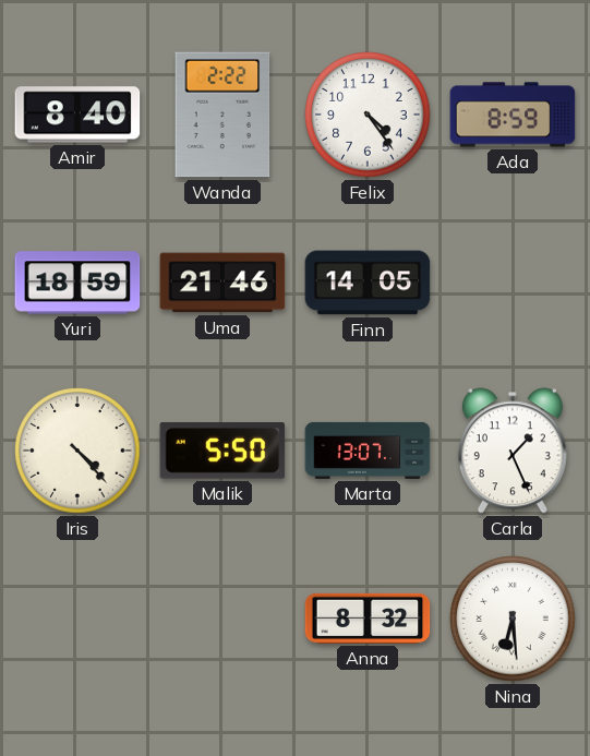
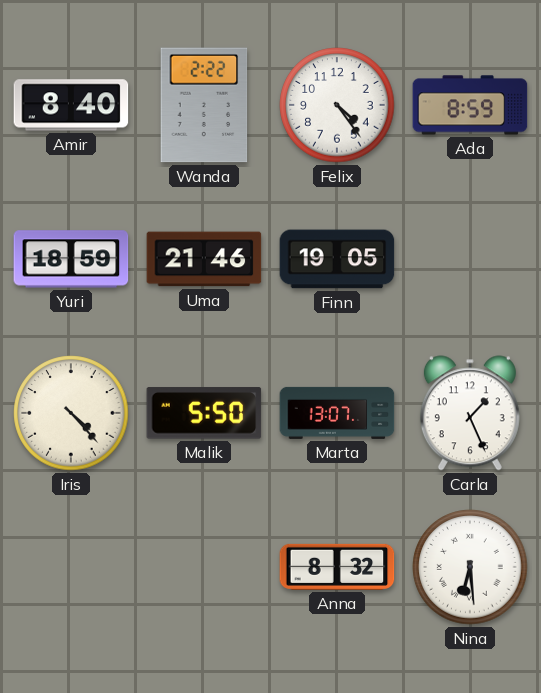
Finn: 14:05 -> 19:05 (337, 259)
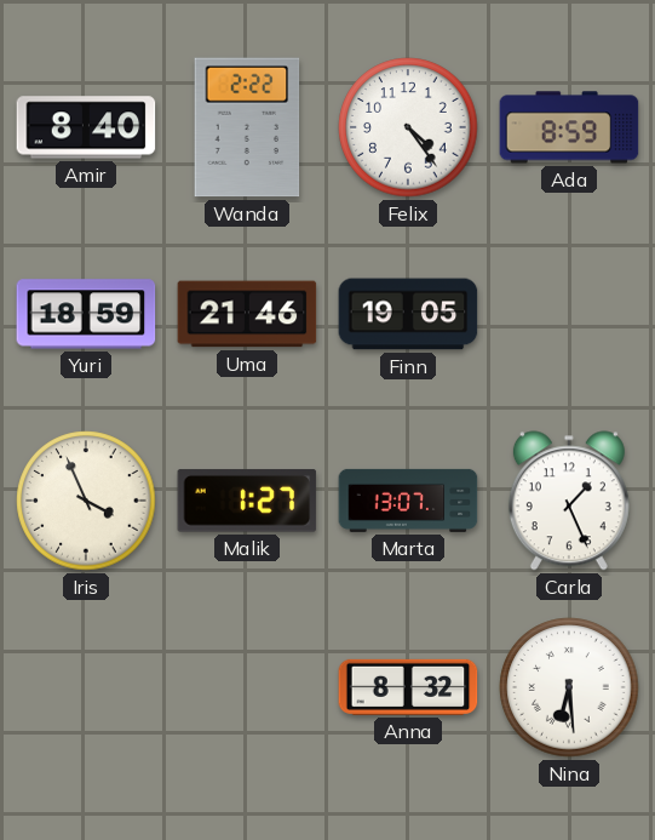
Iris: 4:23 -> 3:56 (86, 501)
Malik: 5:50 -> 1:27 (247, 501)
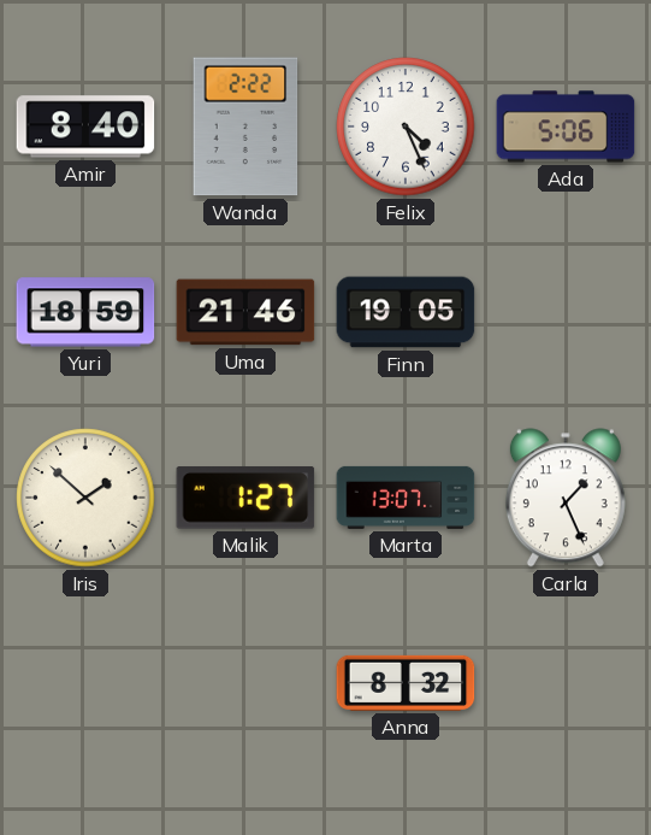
Felix: 4:24 -> 4:26 (406, 127)
Ada: 8:59 -> 5:06 (566, 127)
Iris: 3:56 -> 1:52 (85, 498)
Nina: 6:29 -> none (569, 687)
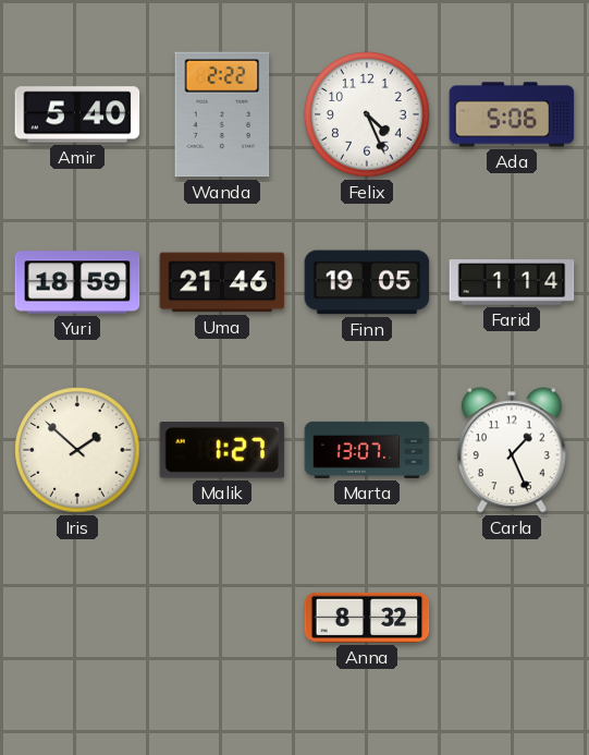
Amir: 8:40 -> 5:40 (77, 114)
Farid: none -> 1:14 (512, 282)
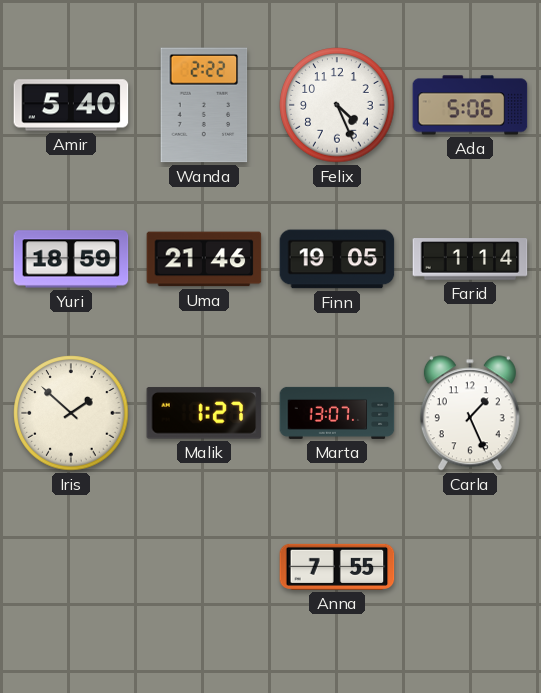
Anna: 8:32 -> 7:55 (337, 567)
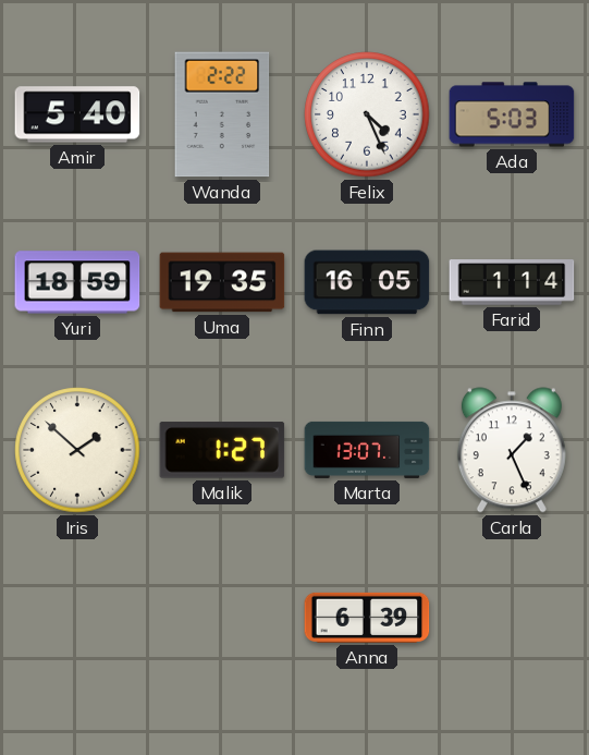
Ada: 5:06 -> 5:03 (512, 114)
Uma: 21:46 -> 19:35 (222, 282)
Finn: 19:05 -> 16:05 (367, 282)
Anna: 7:55 -> 6:39 (367, 618)
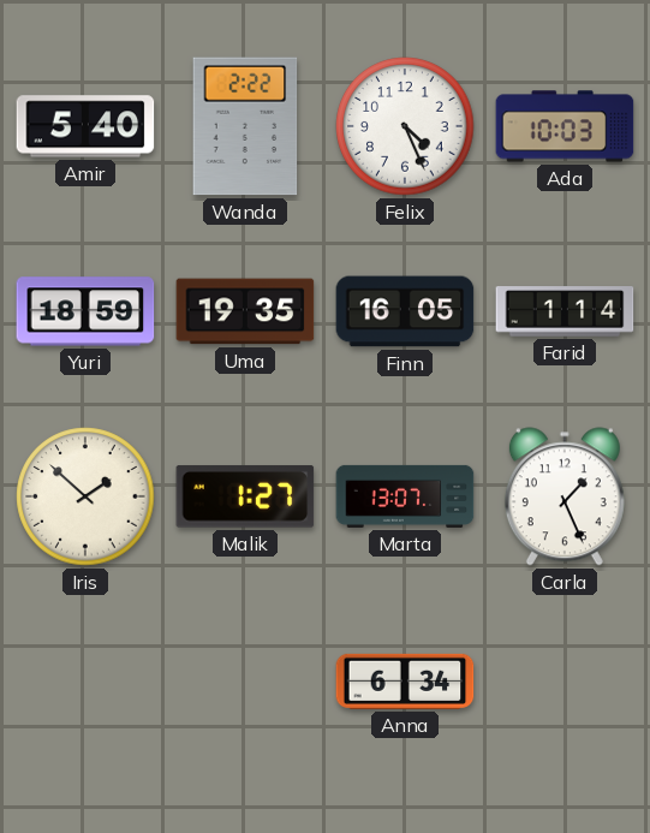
Ada: 5:03 -> 10:03 (565, 126)
Anna: 6:39 -> 6:34 (405, 682)
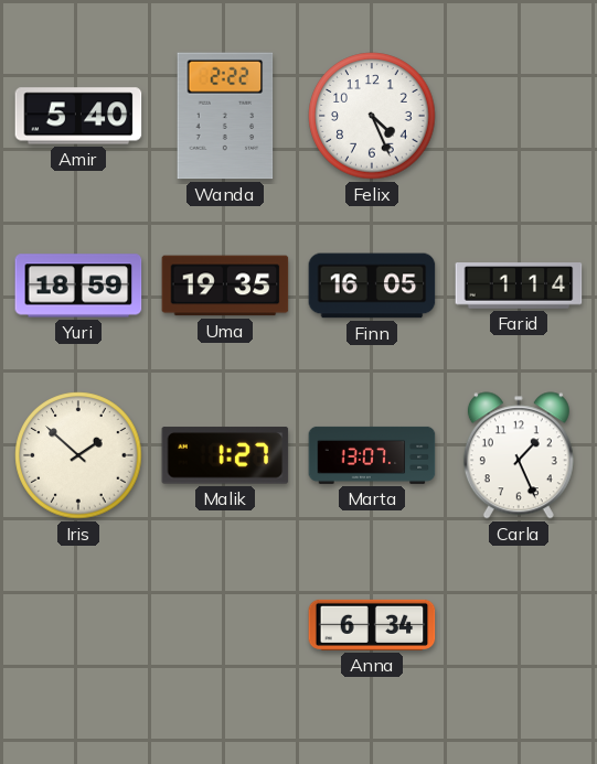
Ada: 10:03 -> none (565, 126)
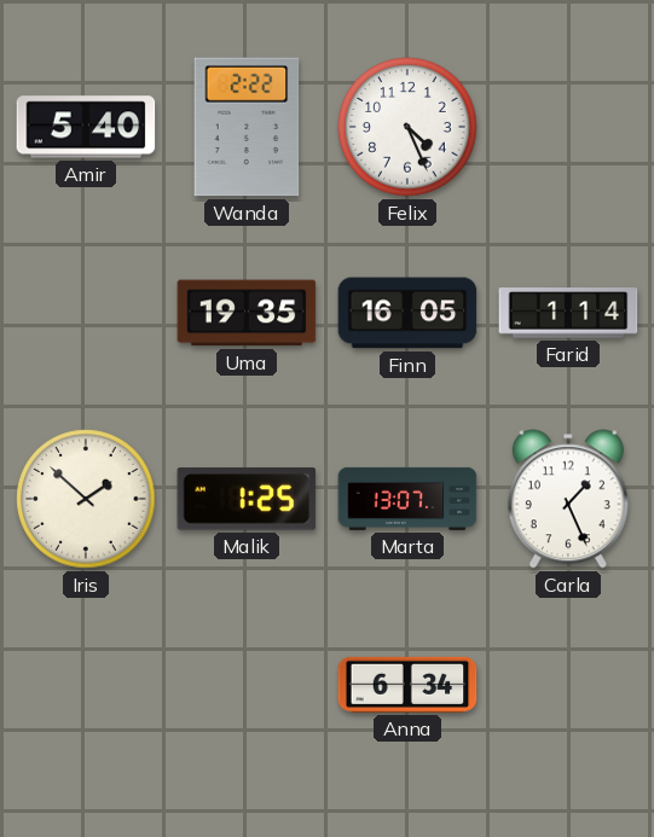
Yuri: 18:59 -> none (78, 286)
Malik: 1:27 -> 1:25 (247, 499)
